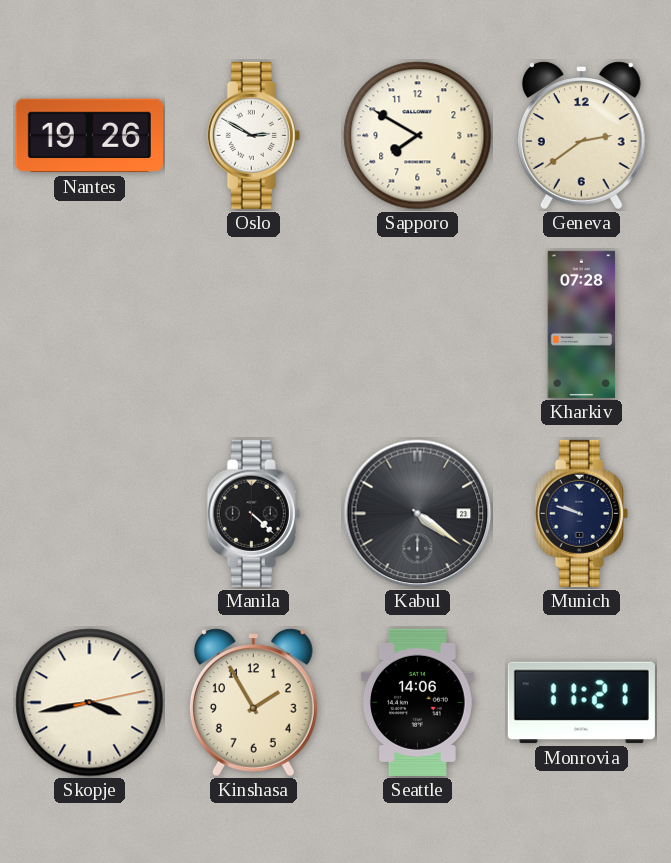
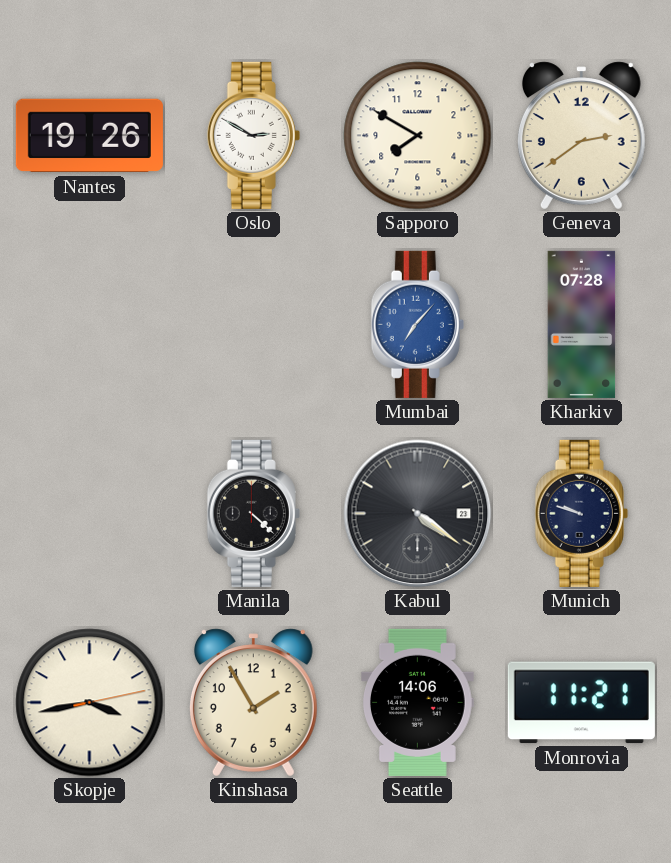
Mumbai: none -> 7:07 (417, 324)
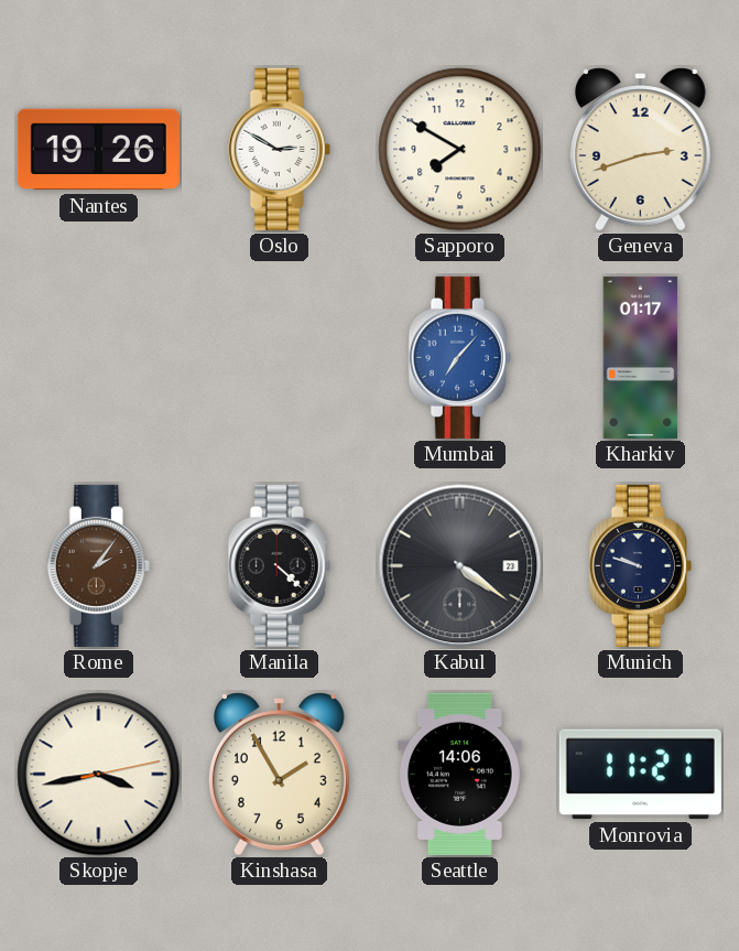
Geneva: 2:39 -> 2:42 (640, 150)
Kharkiv: 07:28 -> 01:17 (641, 357)
Rome: none -> 2:06 (98, 565)
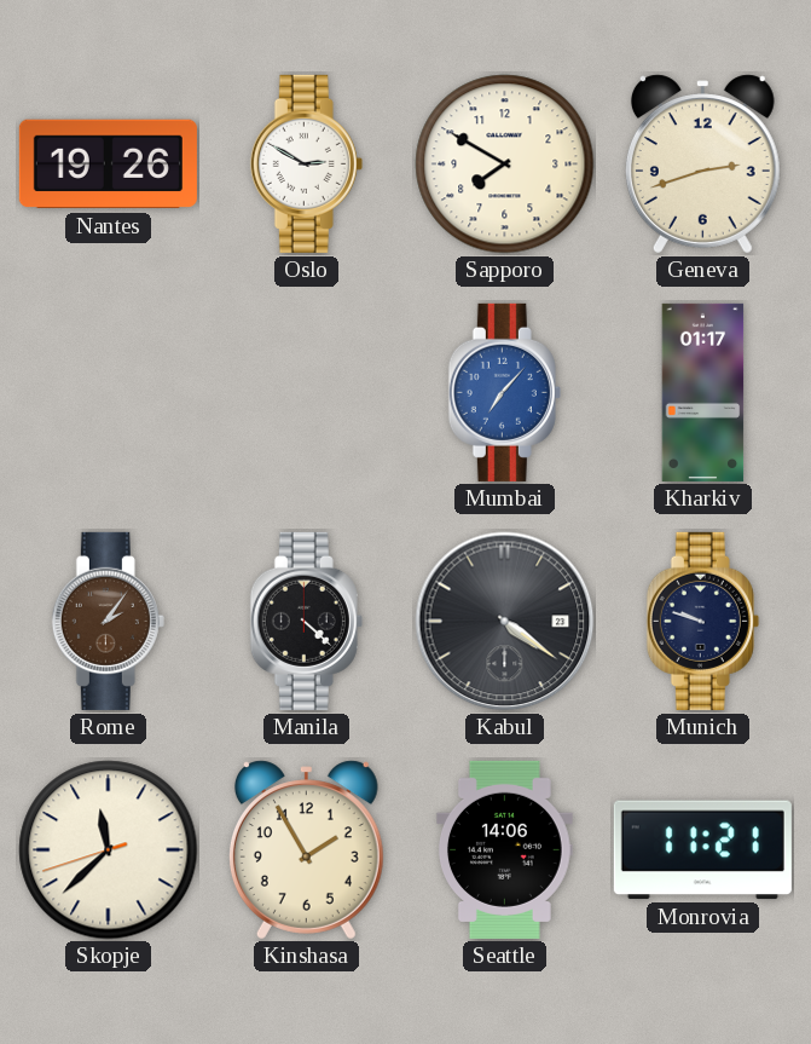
Skopje: 3:43 -> 11:37 (109, 850)
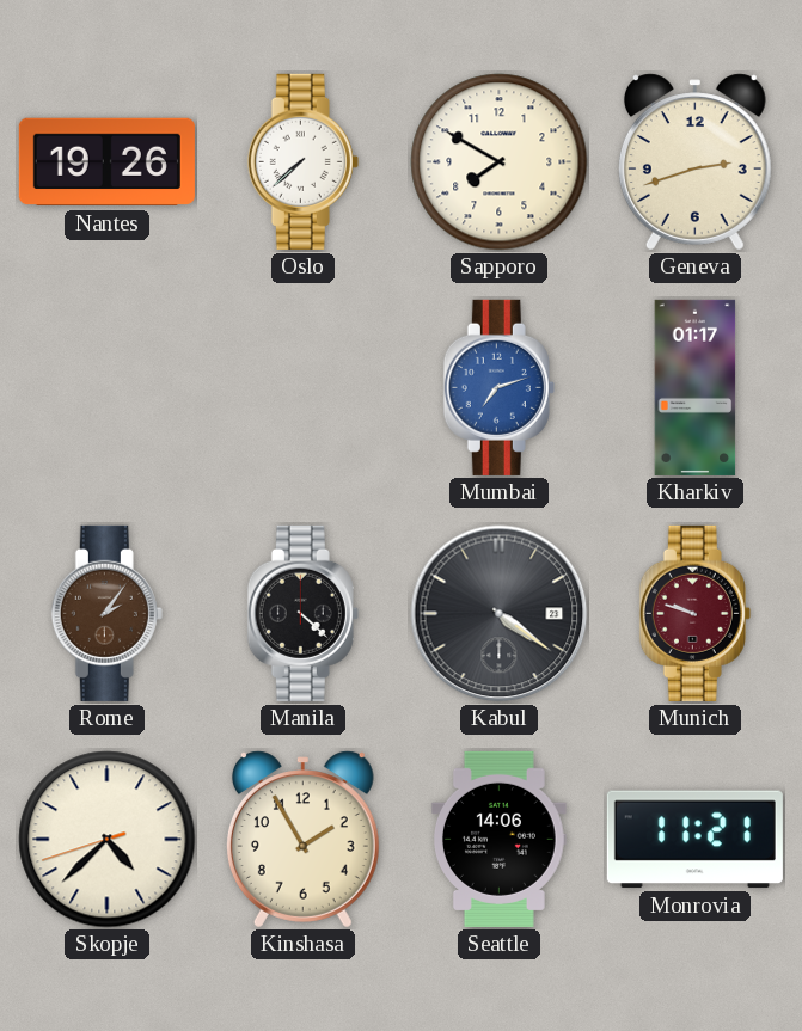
Oslo: 2:50 -> 7:38 (302, 161)
Mumbai: 7:07 -> 7:12 (498, 387)
Munich dial: navy -> burgundy (694, 613)
Skopje: 11:37 -> 4:37 (108, 840)
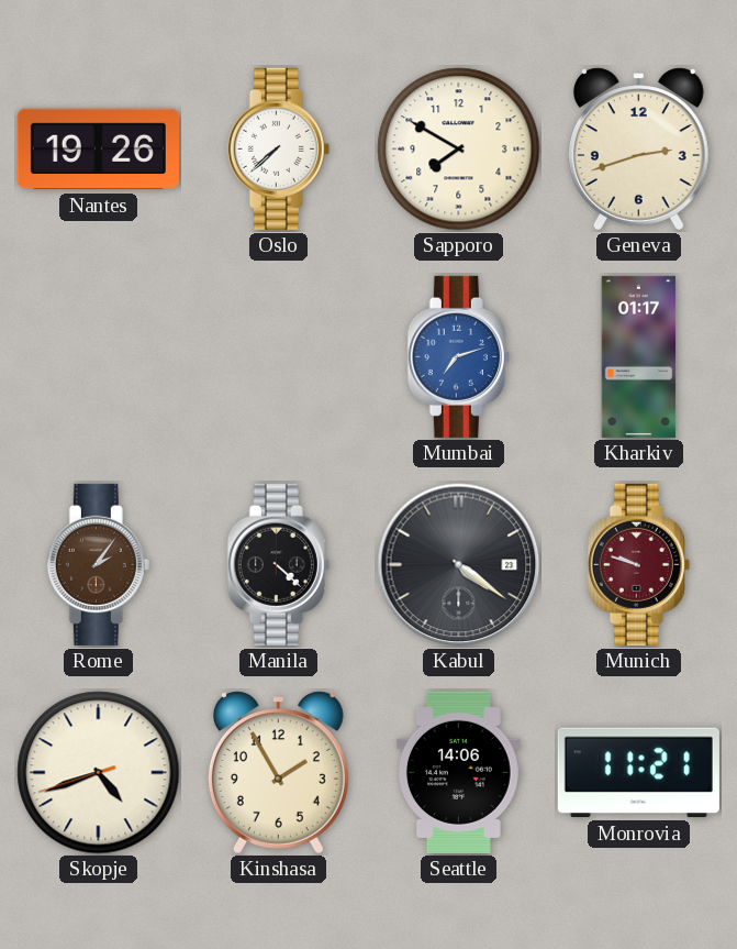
Skopje: 4:37 -> 4:41 (99, 773)
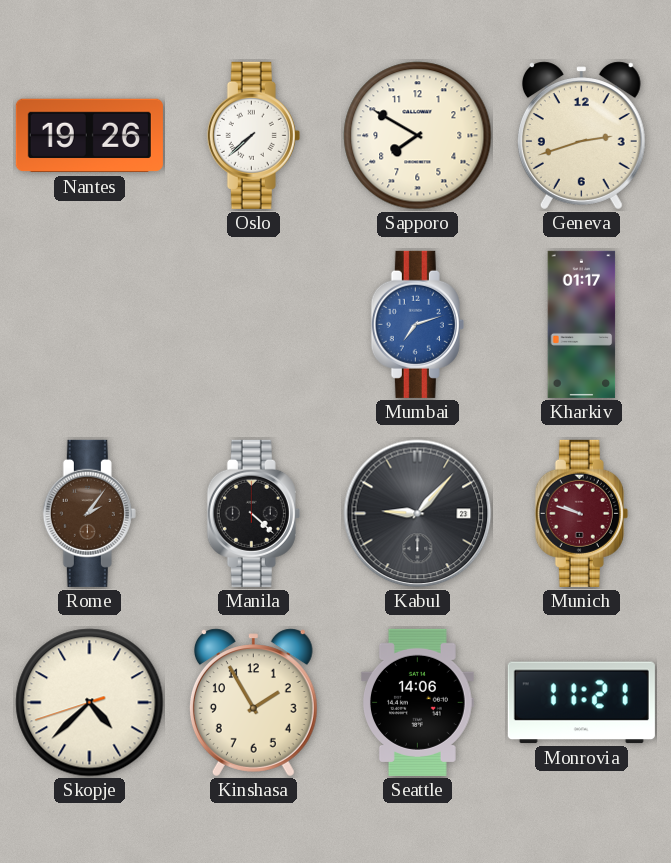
Kabul: 4:21 -> 9:07 (418, 514)
Skopje: 4:41 -> 4:37 (90, 703)
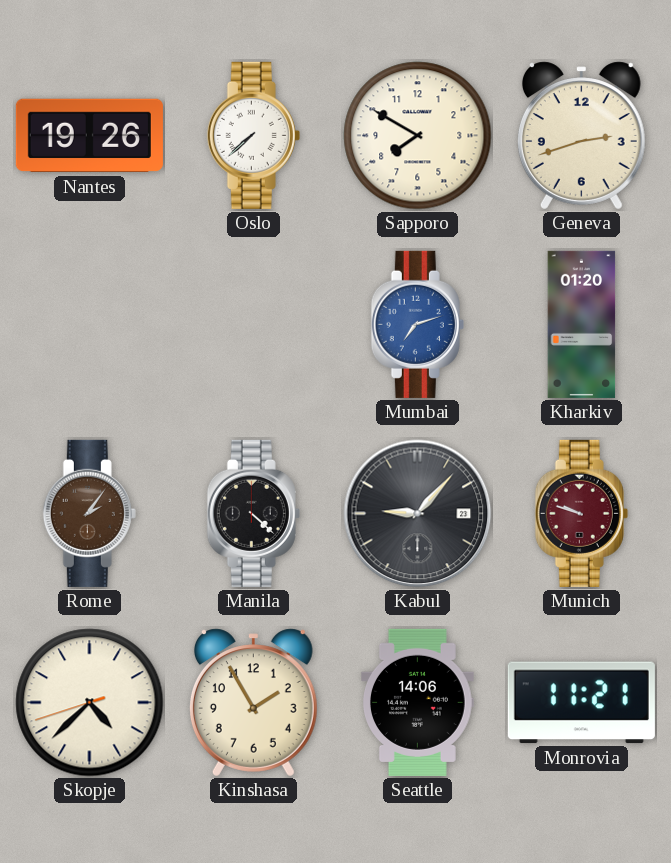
Kharkiv: 01:17 -> 01:20 (582, 324)
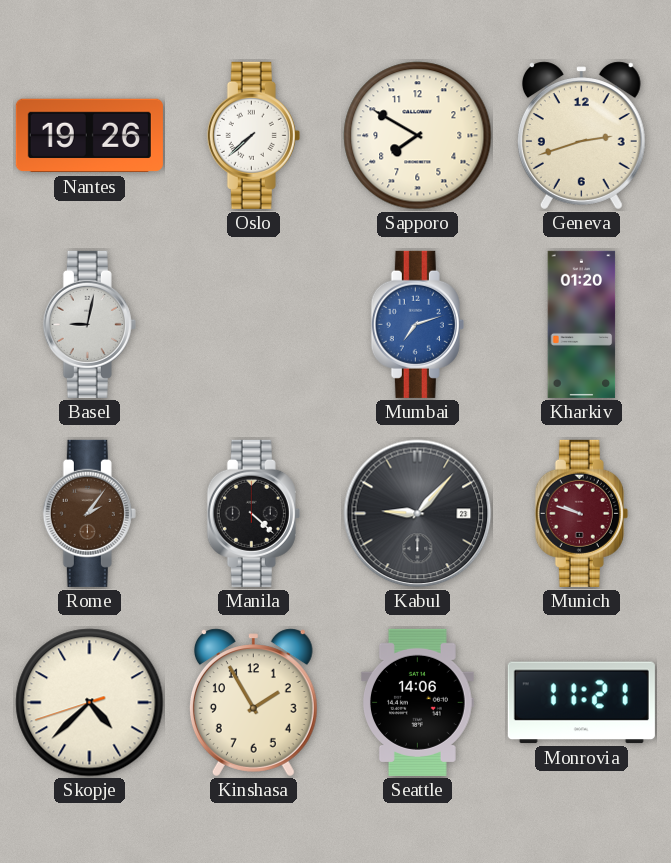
Basel: none -> 9:02 (89, 324)
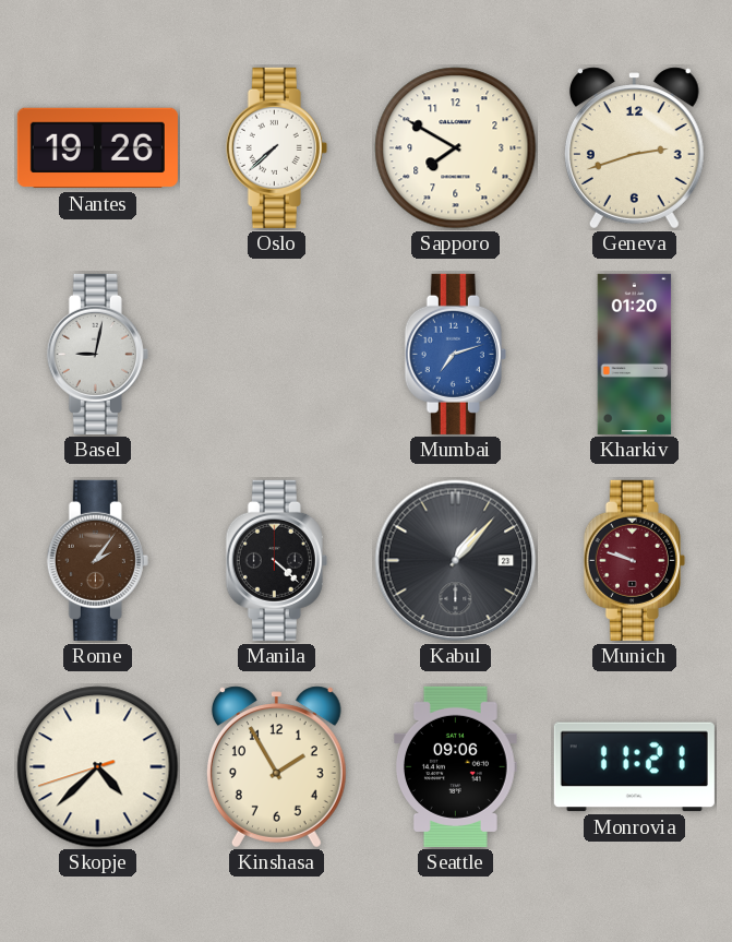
Kabul: 9:07 -> 1:07 (456, 561)
Seattle: 14:06 -> 09:06 (456, 766)
